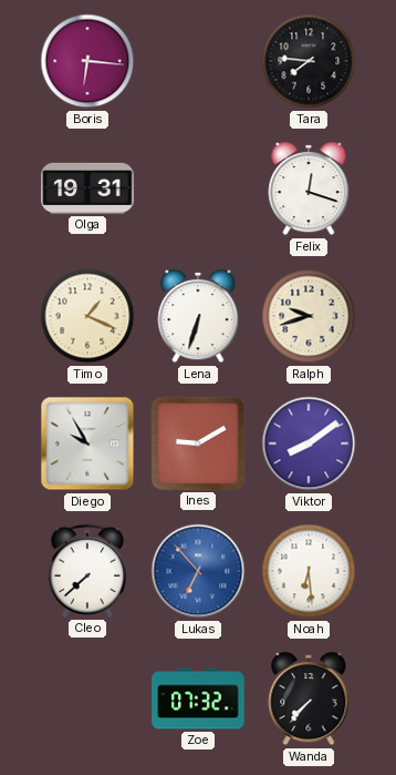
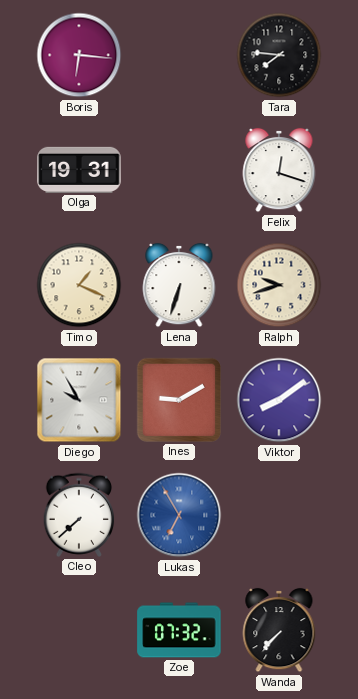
Lukas: 6:53 -> 6:55 (179, 515)
Noah: 6:29 -> none (309, 571)
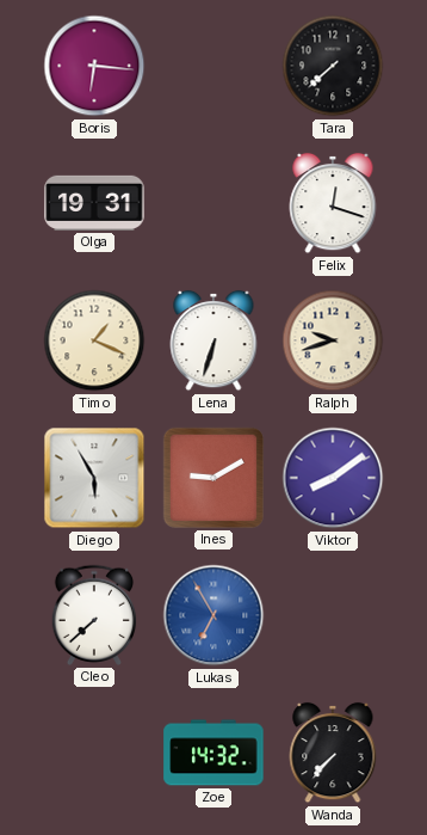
Tara: 7:46 -> 7:38 (333, 66)
Diego: 9:55 -> 5:55 (94, 478)
Zoe: 07:32 -> 14:32 (213, 753)
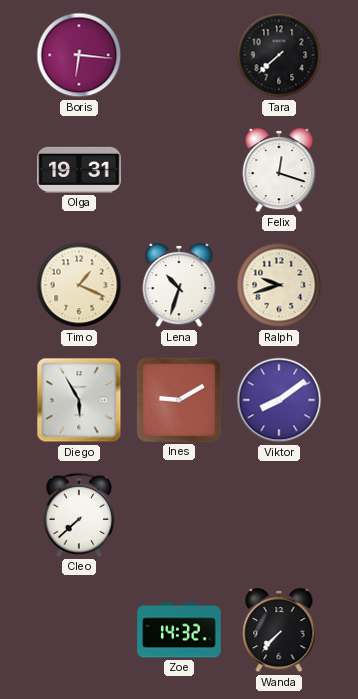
Lena: 6:33 -> 10:33 (179, 285)
Lukas: 6:55 -> none (213, 615)
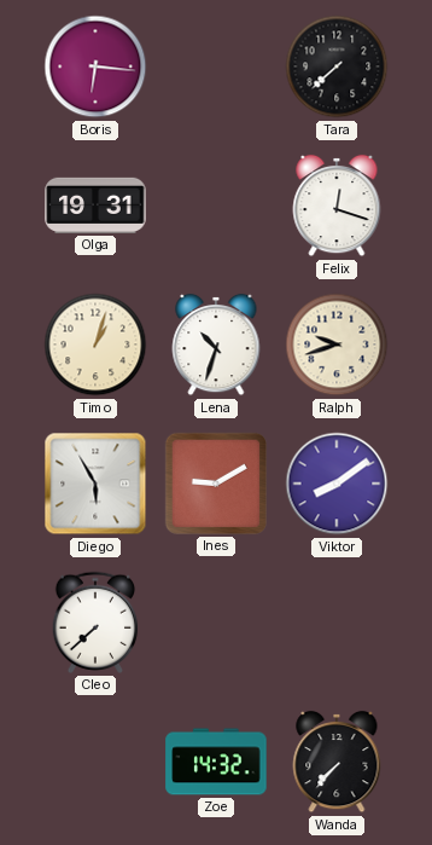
Timo: 1:19 -> 1:03 (95, 345)
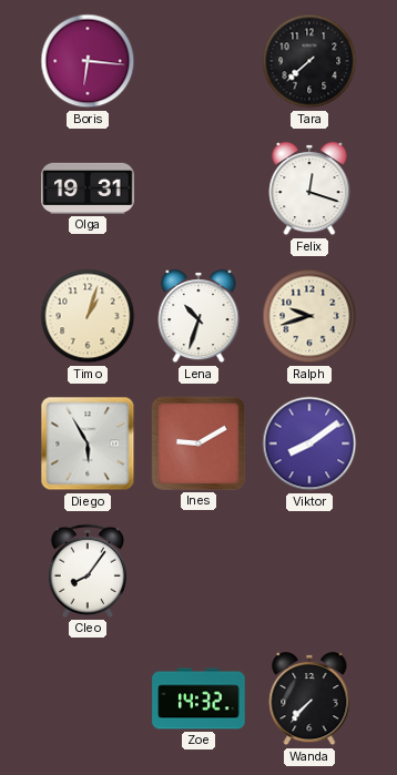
Cleo: 7:38 -> 8:06 (88, 571)
